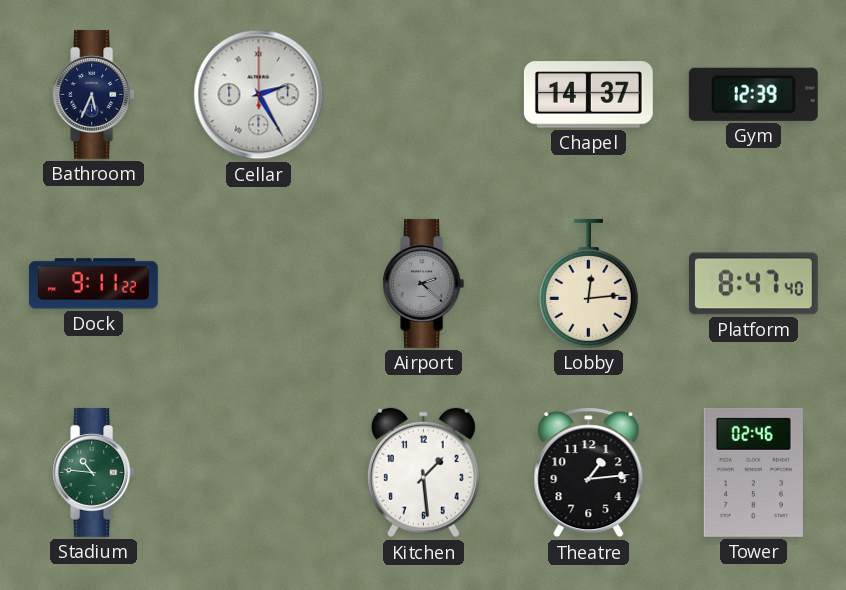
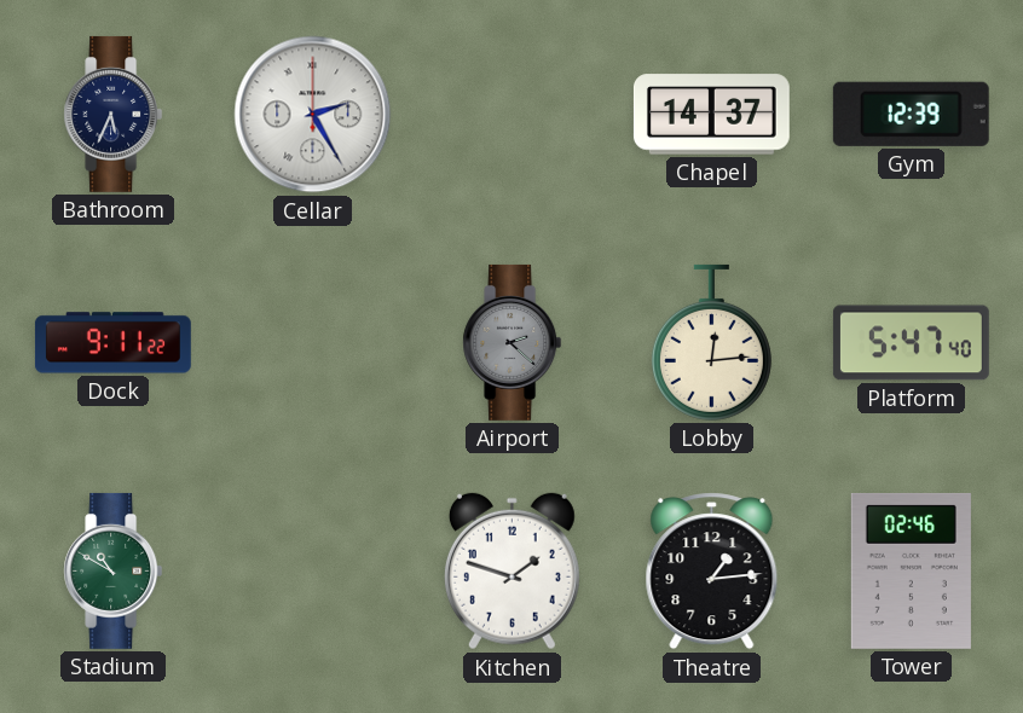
Platform: 8:47 -> 5:47 (911, 343)
Stadium: 10:46 -> 10:50 (114, 570)
Kitchen: 1:29 -> 1:48 (511, 572)
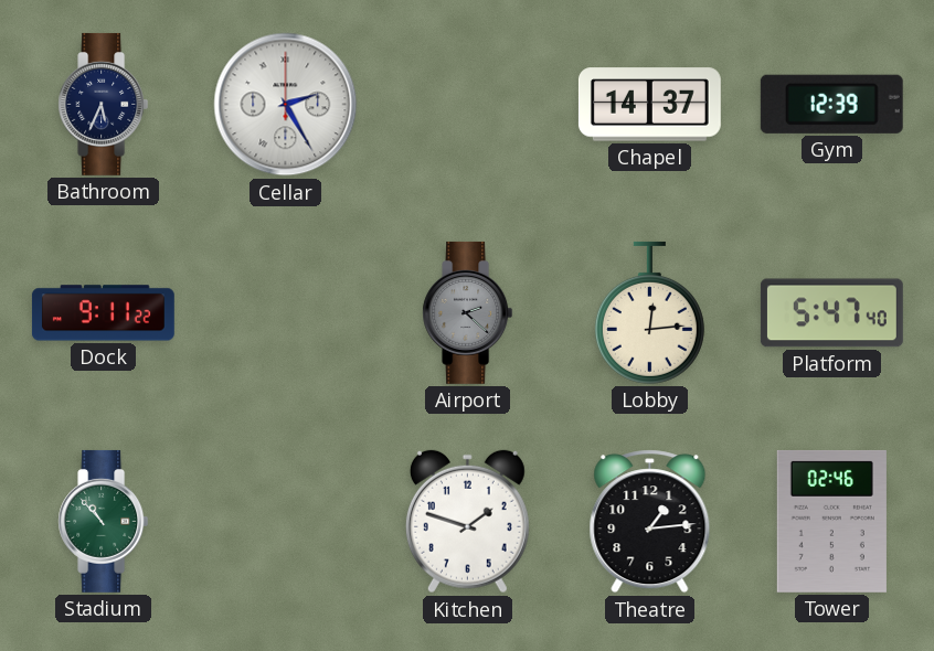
Stadium: 10:50 -> 10:53 (104, 521)
